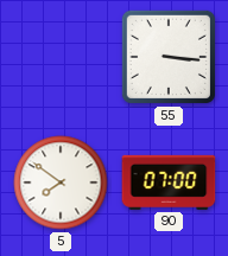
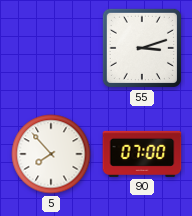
55: 3:16 -> 3:12 (142, 48)
5: 7:51 -> 7:53 (51, 154)
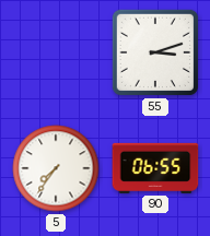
5: 7:53 -> 7:36 (56, 168)
90: 07:00 -> 06:55 (155, 168)
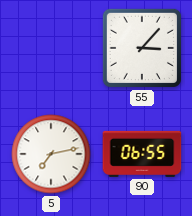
55: 3:12 -> 3:07 (142, 48)
5: 7:36 -> 7:13 (51, 154)
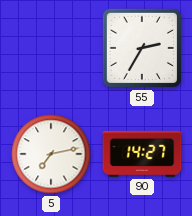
55: 3:07 -> 2:35 (142, 48)
90: 06:55 -> 14:27 (142, 154)
